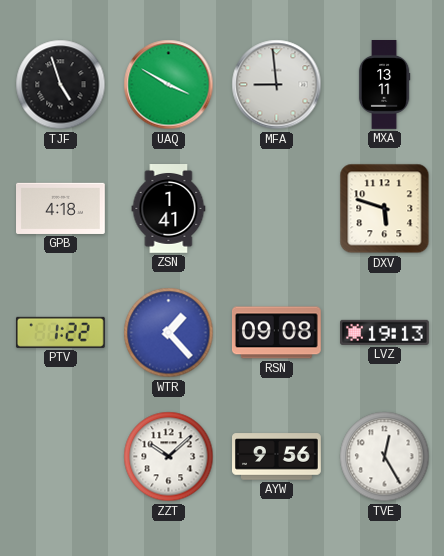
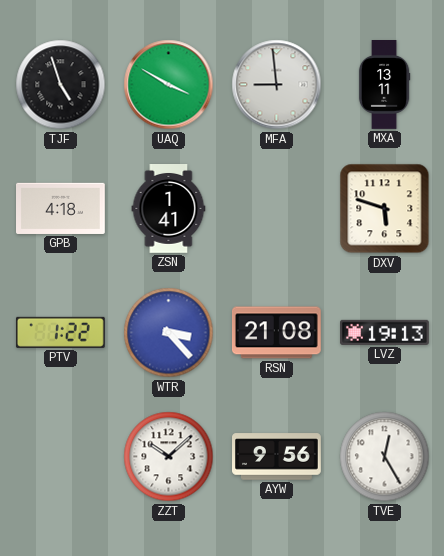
WTR: 1:23 -> 3:23 (169, 333)
RSN: 09:08 -> 21:08 (276, 333)
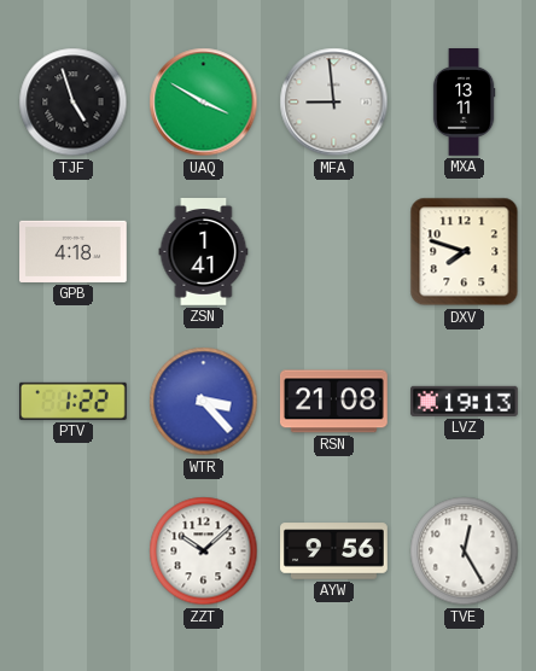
DXV: 5:48 -> 7:48 (465, 252)
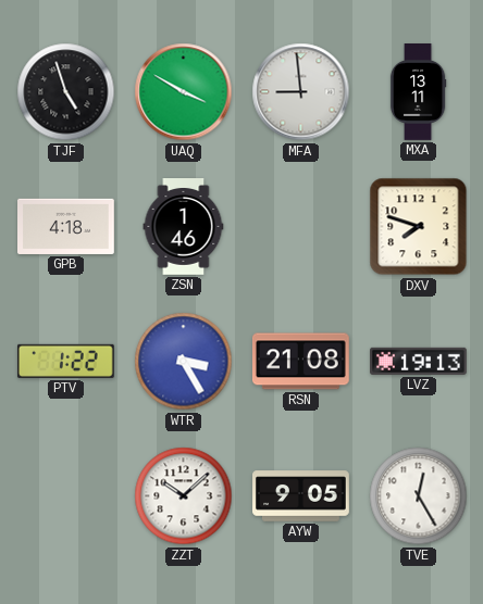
ZSN: 1:41 -> 1:46 (184, 227)
WTR: 3:23 -> 3:25 (184, 362)
AYW: 9:56 -> 9:05 (301, 496)
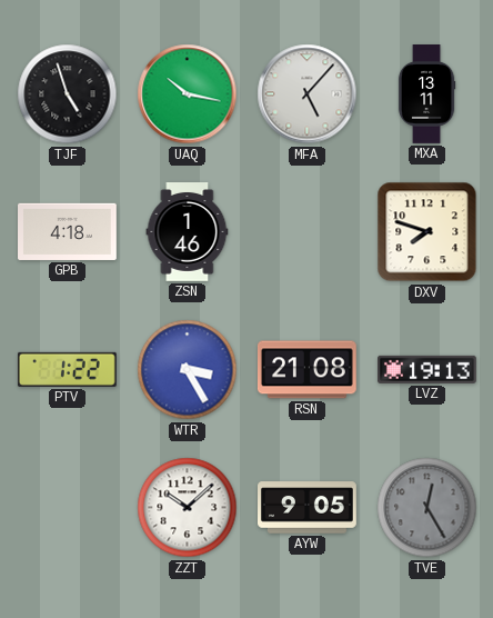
UAQ: 3:50 -> 10:17 (188, 94)
MFA: 8:59 -> 5:07 (308, 94)
TVE dial: white -> grey (427, 508)
